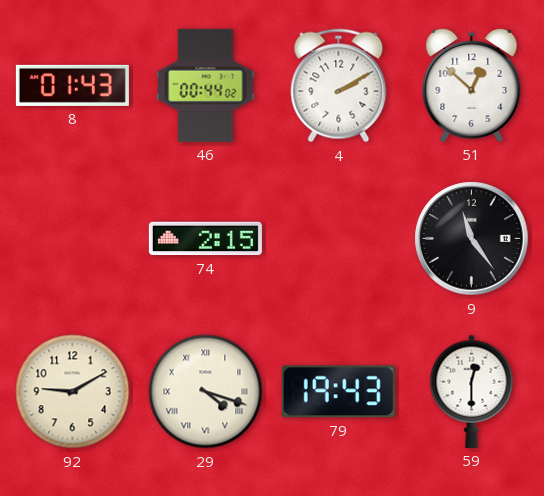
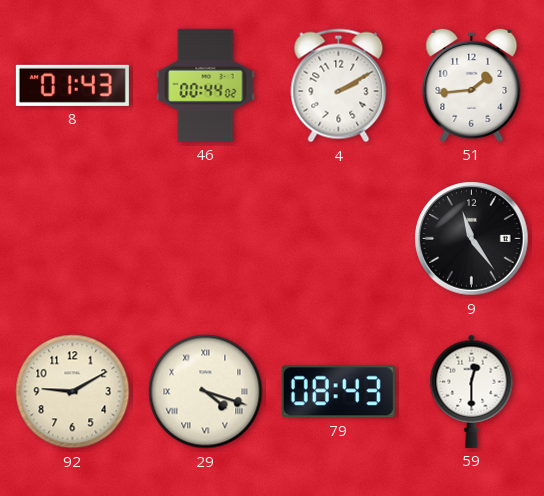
51: 12:52 -> 1:44 (472, 85)
74: 2:15 -> none (205, 239)
79: 19:43 -> 08:43 (338, 392)
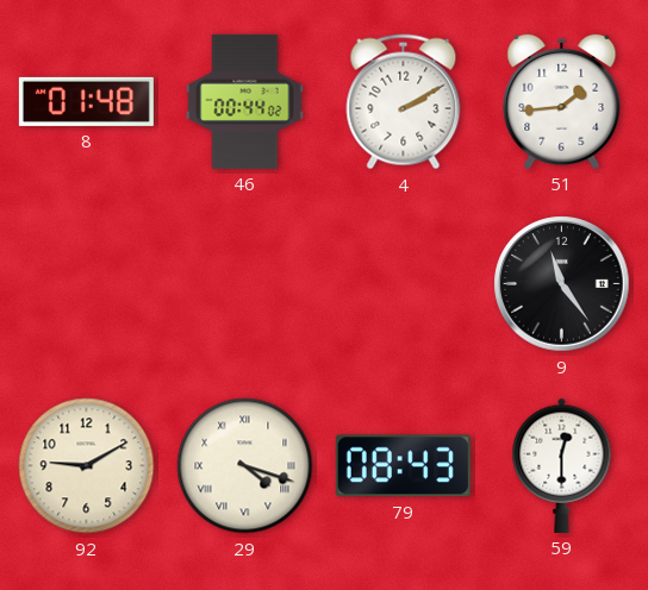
8: 01:43 -> 01:48 (86, 101)
